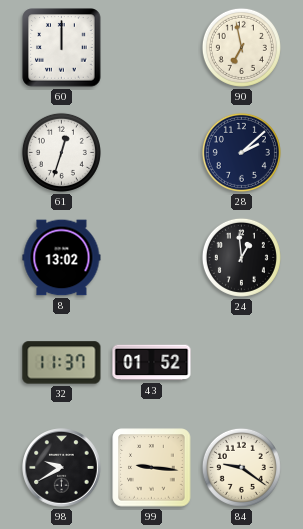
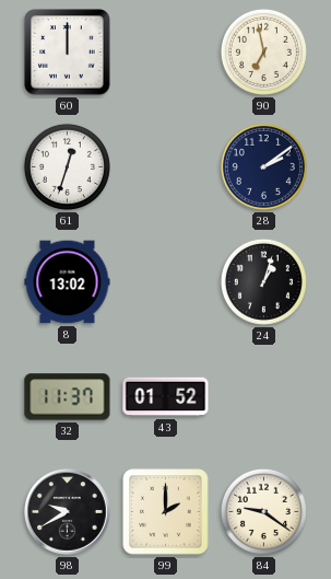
28: 2:08 -> 2:09 (263, 166)
24: 12:59 -> 1:03 (263, 281)
99: 9:16 -> 2:00 (166, 512)
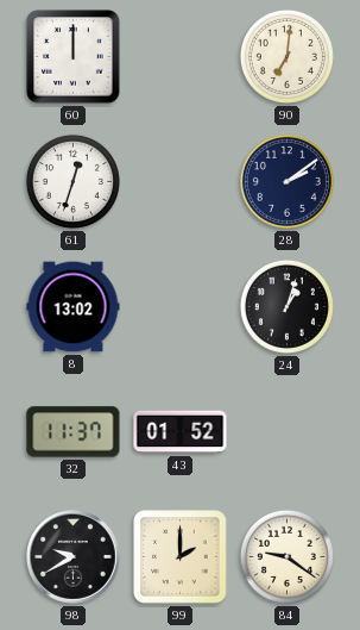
90: 6:58 -> 7:01 (286, 56)
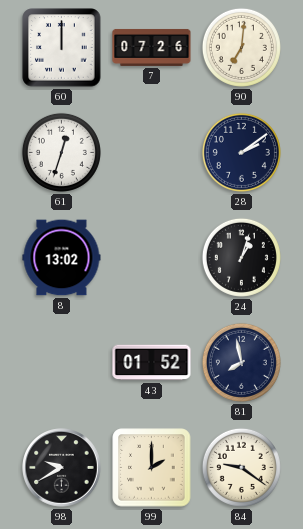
7: none -> 07:26 (152, 47)
32: 11:37 -> none (74, 432)
81: none -> 7:58 (241, 362)
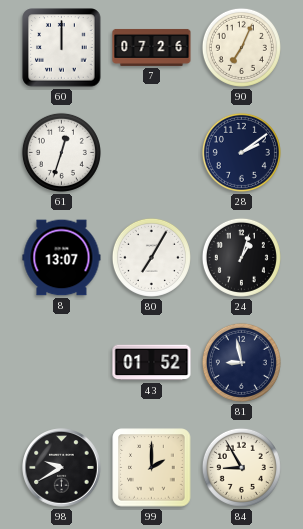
90: 7:01 -> 7:04 (241, 47)
8: 13:02 -> 13:07 (62, 258)
80: none -> 7:05 (151, 257)
81: 7:58 -> 8:58 (241, 362)
84: 9:21 -> 8:55 (241, 467)
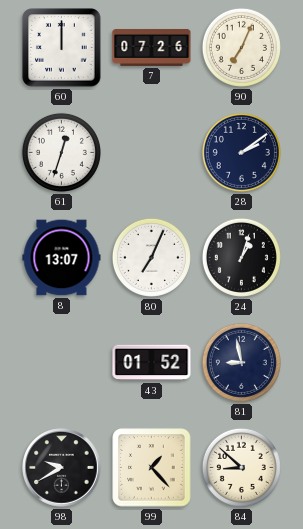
80: 7:05 -> 7:04 (151, 257)
99: 2:00 -> 1:23 (152, 468)
84: 8:55 -> 8:52 (241, 467)
